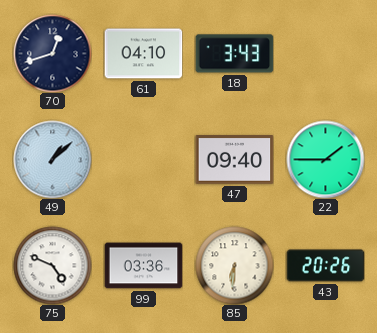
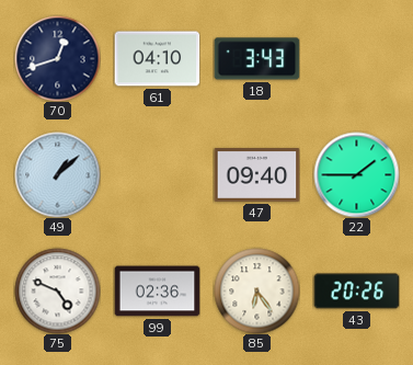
99: 03:36 -> 02:36 (157, 292)
85: 6:31 -> 6:24 (256, 290)
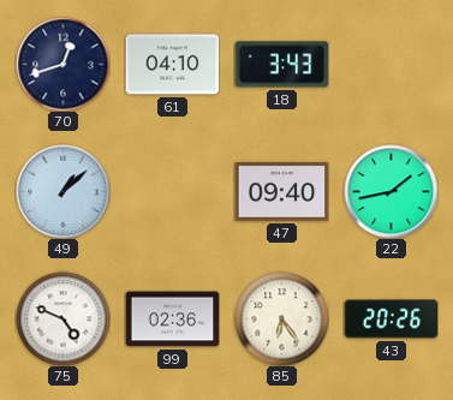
22: 1:45 -> 1:43 (391, 191)
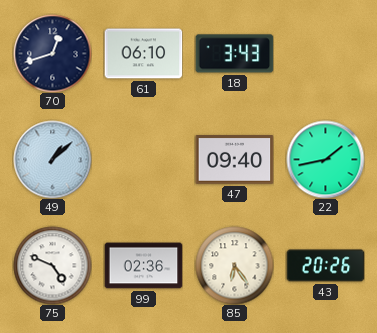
61: 04:10 -> 06:10 (143, 54)
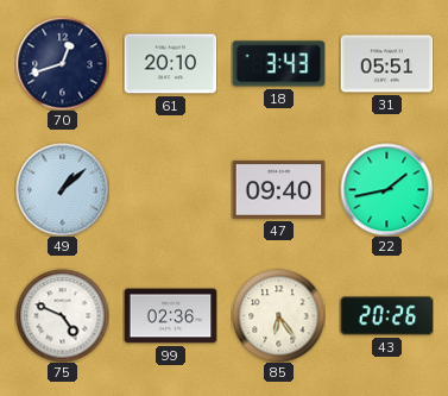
61: 06:10 -> 20:10 (170, 64)
31: none -> 05:51 (386, 64)
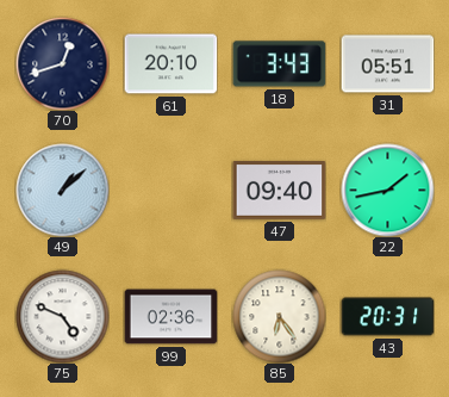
43: 20:26 -> 20:31 (387, 317)
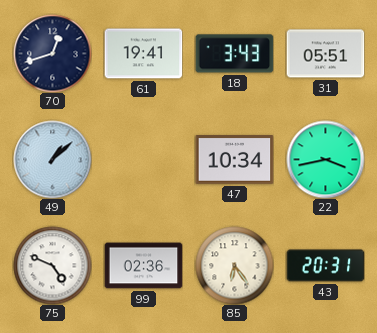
61: 20:10 -> 19:41 (143, 54)
47: 09:40 -> 10:34 (234, 160)
22: 1:43 -> 3:43 (325, 159)
